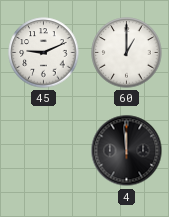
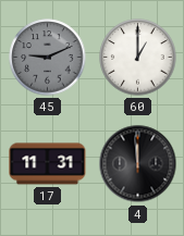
45 dial: white -> grey (48, 58)
17: none -> 11:31 (48, 164)
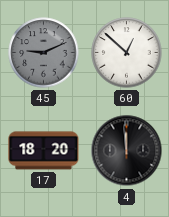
60: 1:00 -> 12:52 (127, 53)
17: 11:31 -> 18:20 (44, 151)
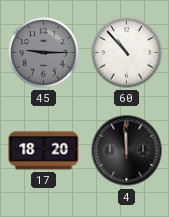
45: 9:11 -> 9:15 (44, 53)
60: 12:52 -> 10:53 (127, 53)
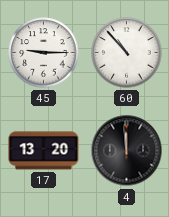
45 dial: grey -> white (44, 53)
17: 18:20 -> 13:20 (44, 151)
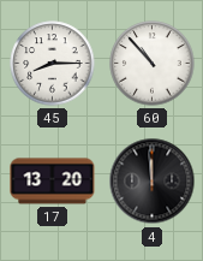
45: 9:15 -> 8:15 (53, 64)
